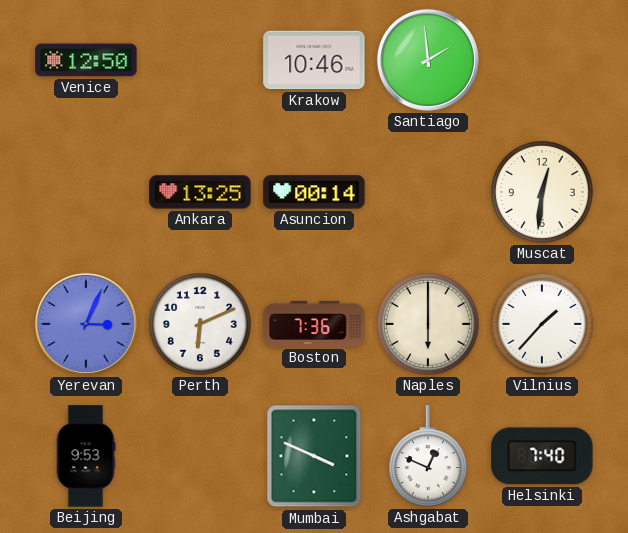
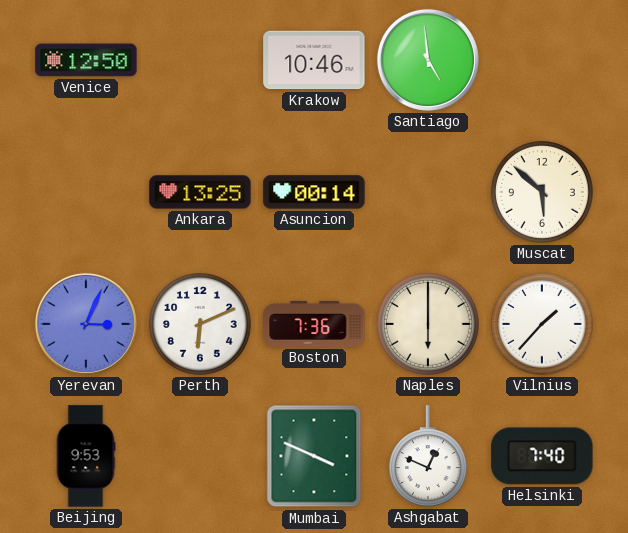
Santiago: 1:59 -> 4:59 (428, 60)
Muscat: 12:31 -> 5:52 (543, 193)
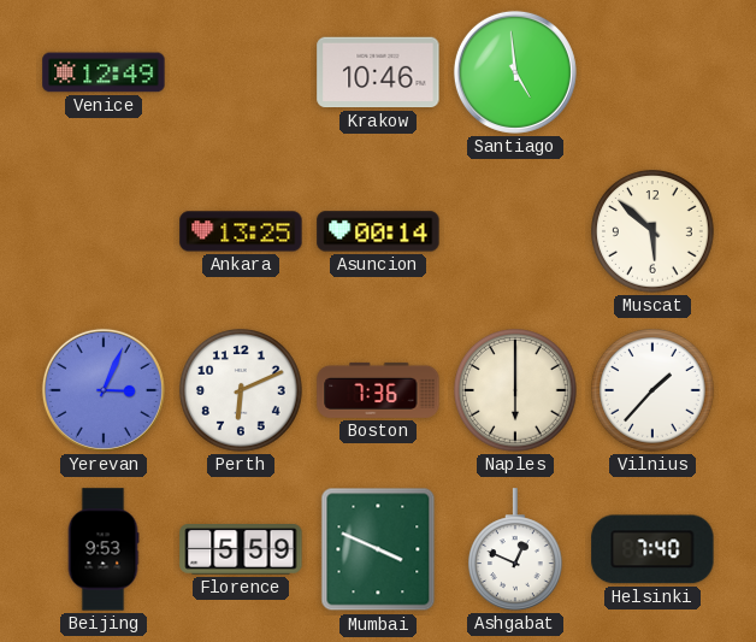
Venice: 12:50 -> 12:49 (104, 72)
Florence: none -> 5:59 (241, 550)
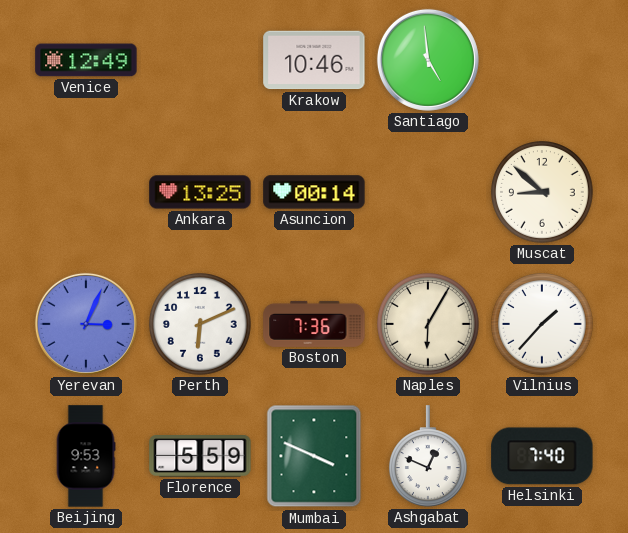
Muscat: 5:52 -> 8:52 (543, 193)
Naples: 6:00 -> 6:05 (429, 325)
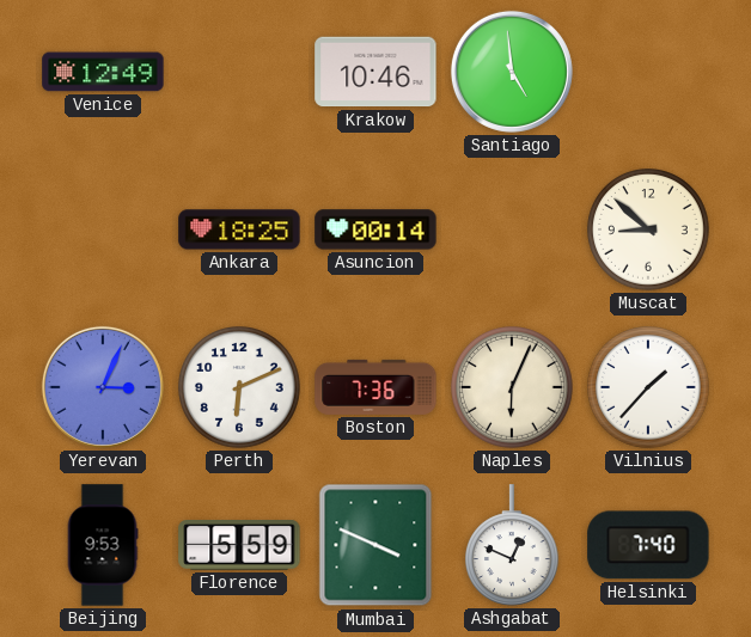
Ankara: 13:25 -> 18:25 (239, 229)
Naples: 6:05 -> 6:04 (513, 388)
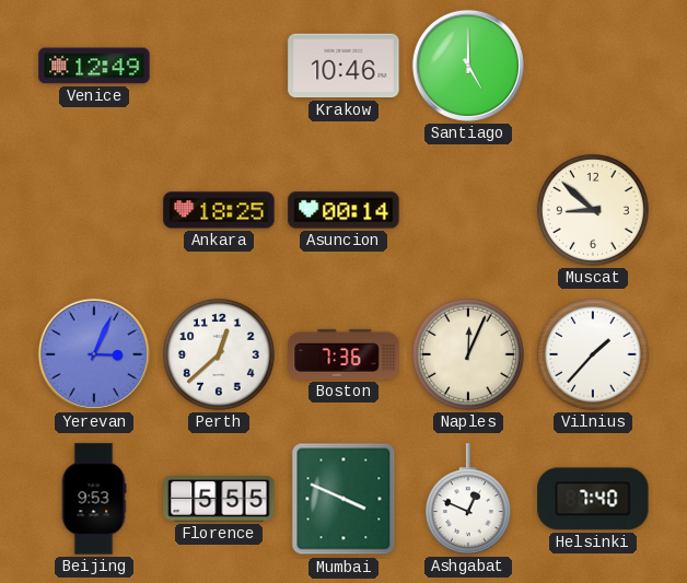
Santiago: 4:59 -> 5:00 (468, 66)
Perth: 6:11 -> 12:38 (220, 355)
Naples: 6:04 -> 12:04 (469, 355)
Florence: 5:59 -> 5:55 (219, 500)
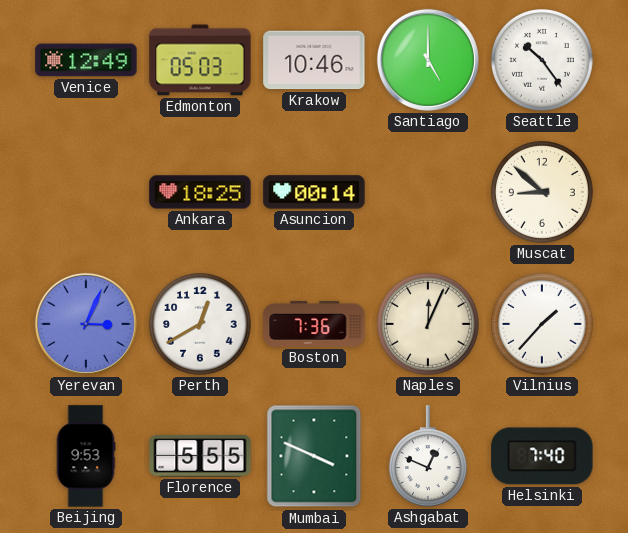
Edmonton: none -> 05:03 (200, 60)
Seattle: none -> 10:24 (543, 61)
Perth: 12:38 -> 12:40 (201, 325)
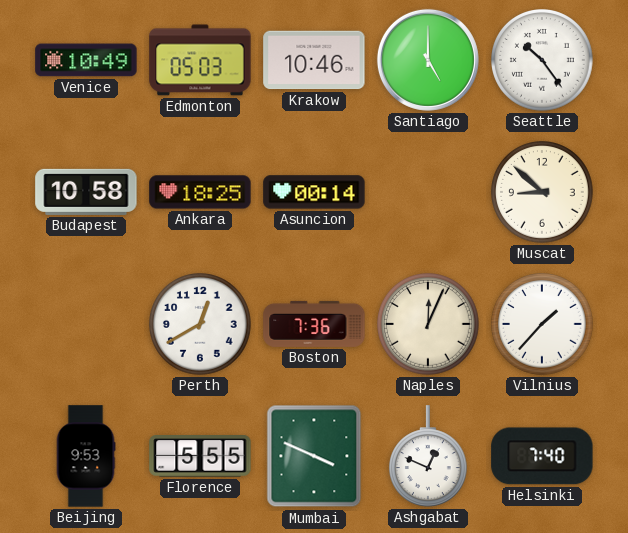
Venice: 12:49 -> 10:49 (86, 60)
Budapest: none -> 10:58 (86, 192)
Yerevan: 3:04 -> none (86, 324)
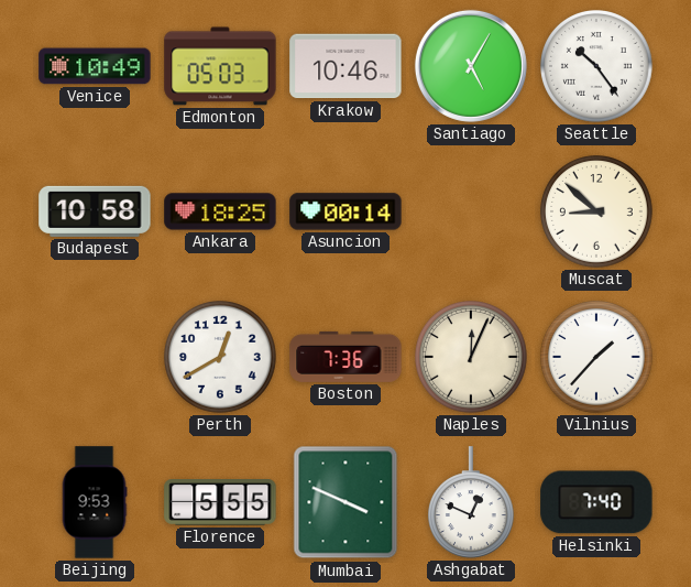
Santiago: 5:00 -> 5:05 (471, 66)
